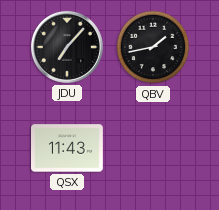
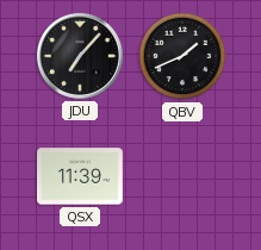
QBV: 1:43 -> 1:41 (182, 56)
QSX: 11:43 -> 11:39 (81, 176)
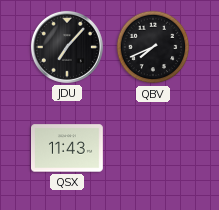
QBV: 1:41 -> 7:41 (153, 47)
QSX: 11:39 -> 11:43 (68, 148)
